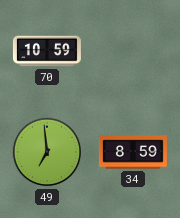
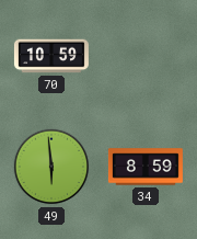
49: 6:59 -> 5:59 (51, 167)
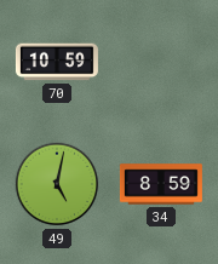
49: 5:59 -> 5:02 (57, 184)
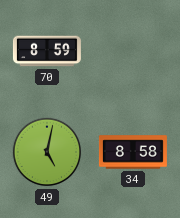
70: 10:59 -> 8:59 (47, 51)
34: 8:59 -> 8:58 (133, 152)
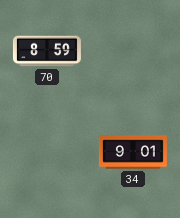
49: 5:02 -> none (47, 152)
34: 8:58 -> 9:01 (133, 152)
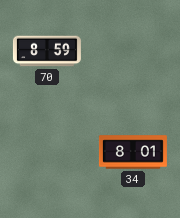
34: 9:01 -> 8:01 (133, 152)
